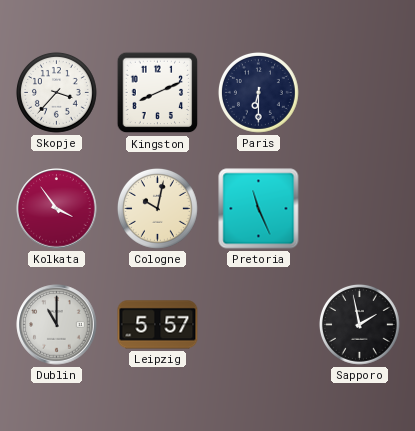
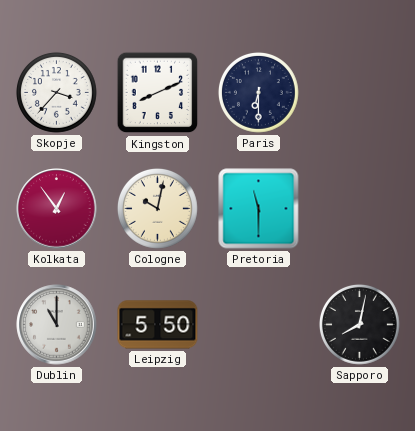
Kolkata: 3:54 -> 12:54 (57, 209)
Pretoria: 11:26 -> 11:30 (259, 209)
Leipzig: 5:57 -> 5:50 (158, 325)
Sapporo: 1:58 -> 8:02 (360, 325)
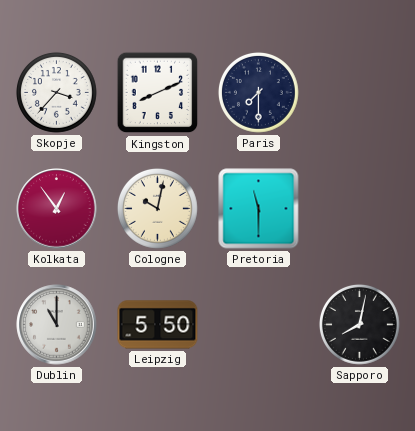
Paris: 6:30 -> 7:30 (259, 93)
